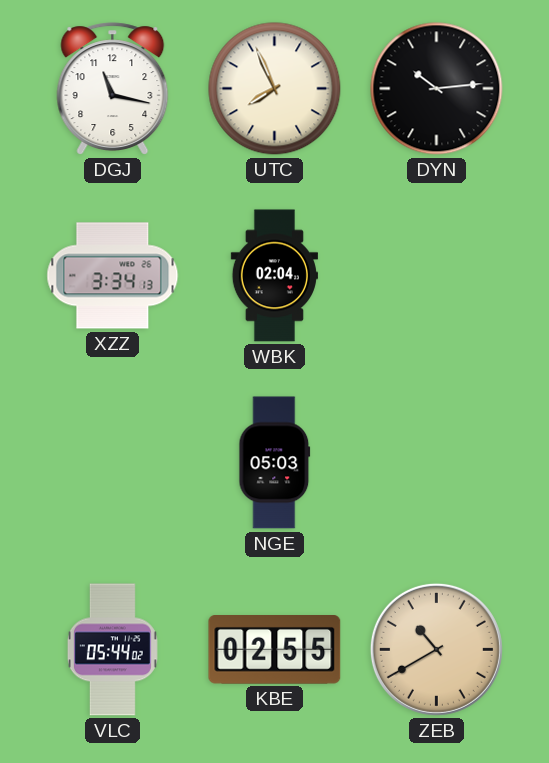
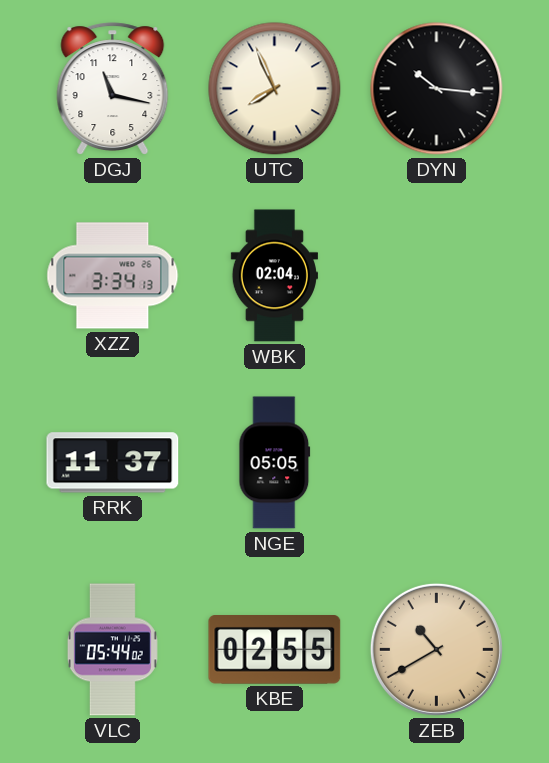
DYN: 10:14 -> 10:16 (437, 89)
RRK: none -> 11:37 (113, 463)
NGE: 05:03 -> 05:05 (275, 463)
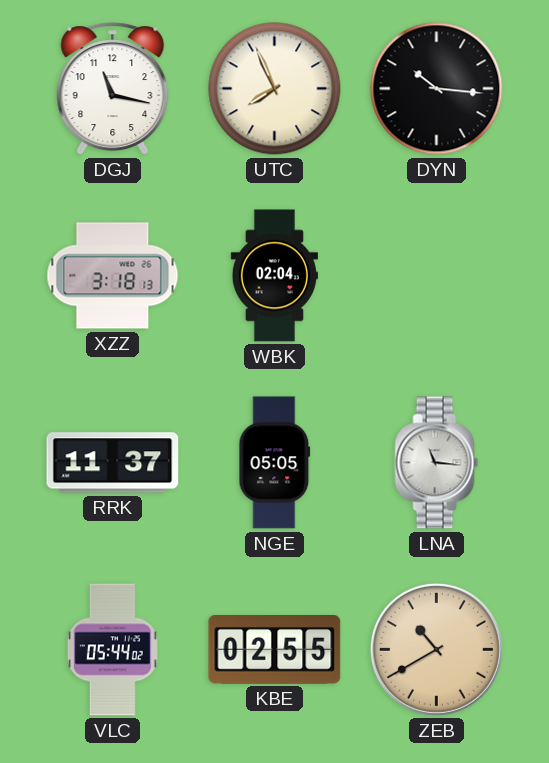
XZZ: 3:34 -> 3:18 (113, 276)
LNA: none -> 11:16 (437, 463)
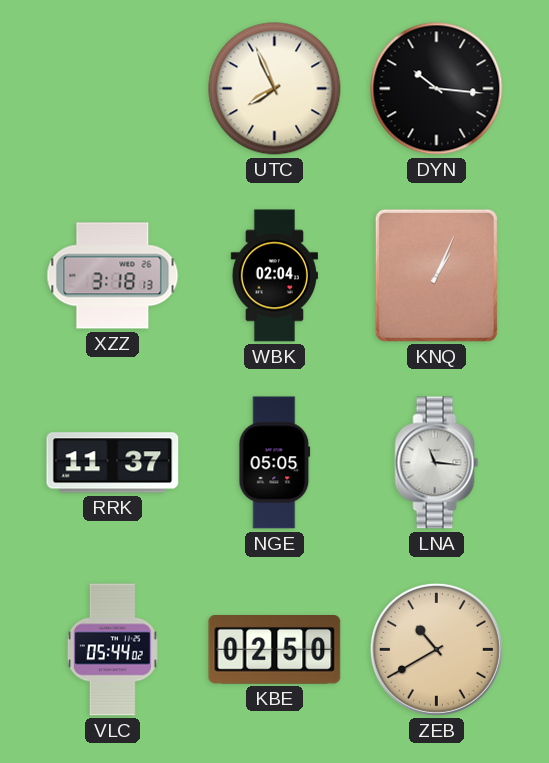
DGJ: 11:17 -> none (113, 89)
KNQ: none -> 1:04 (436, 275)
KBE: 02:55 -> 02:50 (275, 650)
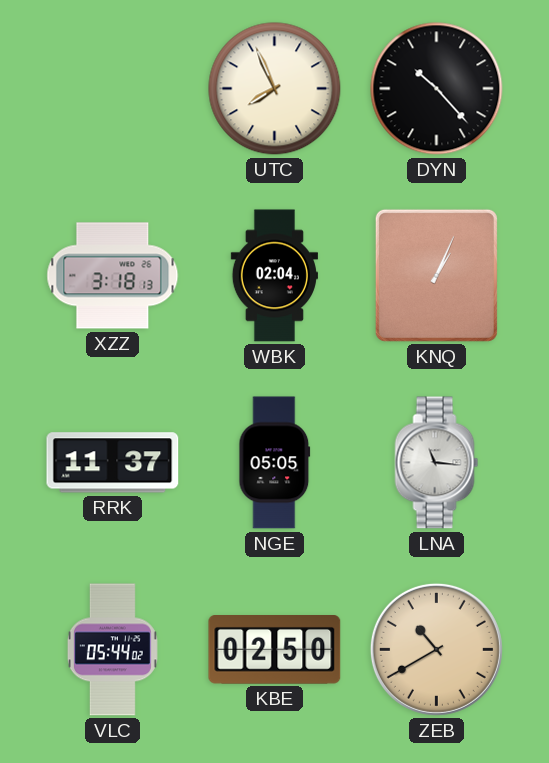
DYN: 10:16 -> 10:23 (437, 89)
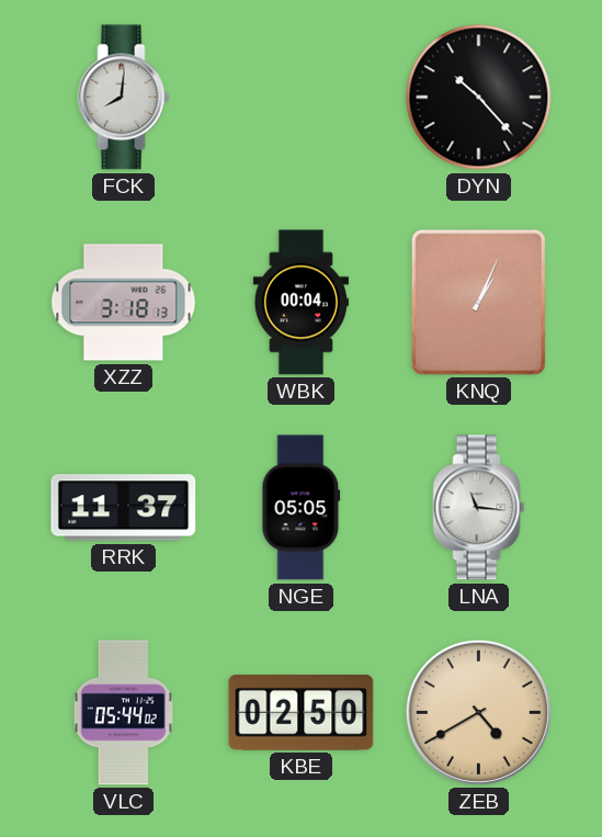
FCK: none -> 8:01 (124, 98)
UTC: 7:56 -> none (275, 89)
WBK: 02:04 -> 00:04 (300, 303)
ZEB: 10:40 -> 4:40 (478, 712)
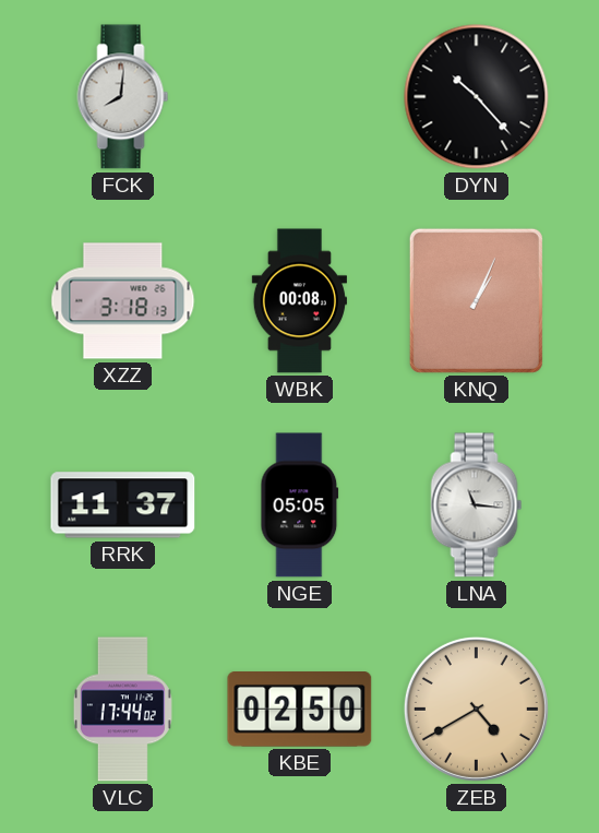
WBK: 00:04 -> 00:08 (299, 301)
VLC: 05:44 -> 17:44 (122, 710)
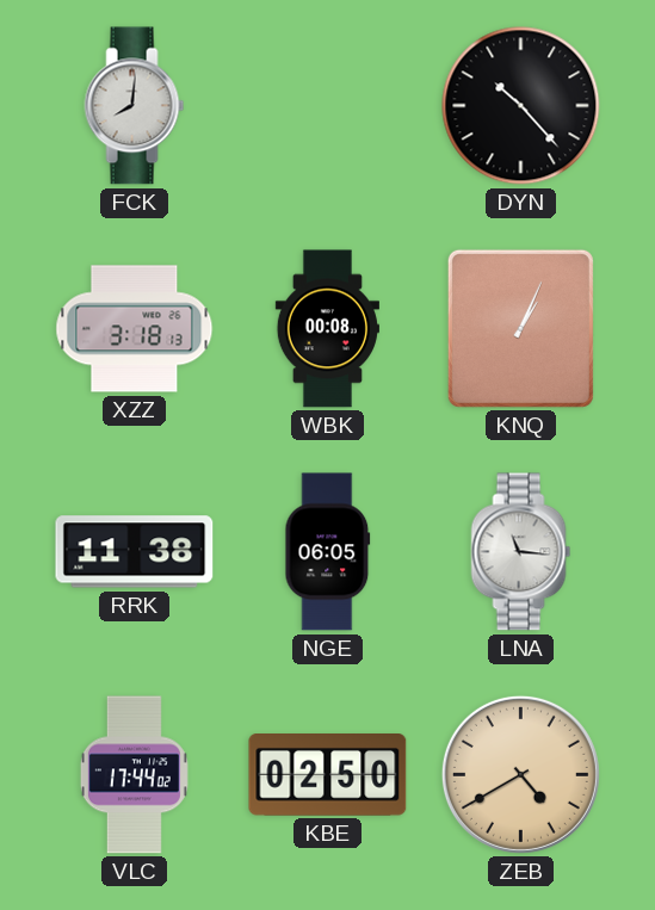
RRK: 11:37 -> 11:38 (135, 552)
NGE: 05:05 -> 06:05 (328, 552)
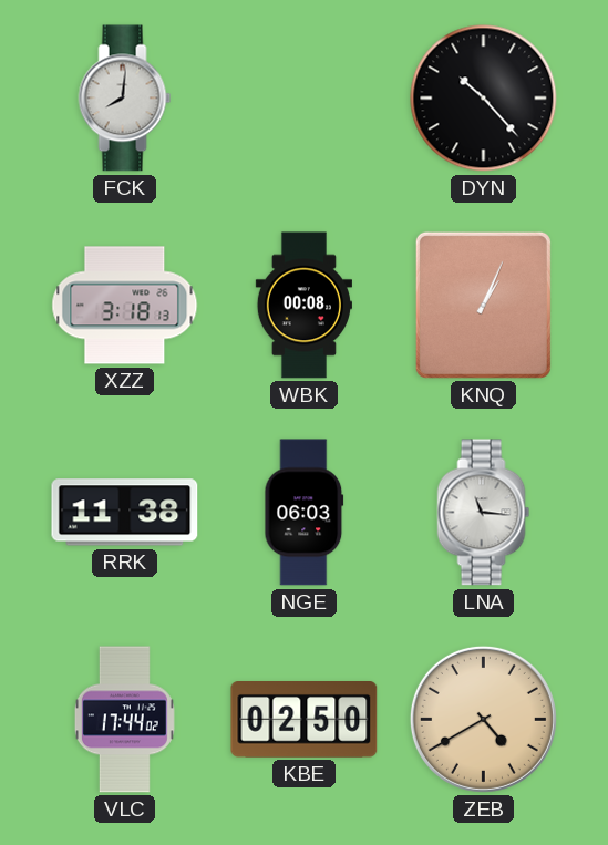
NGE: 06:05 -> 06:03 (305, 513)
